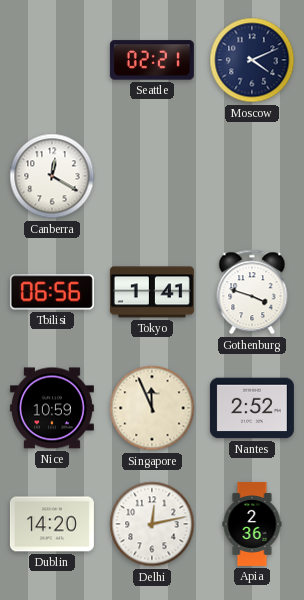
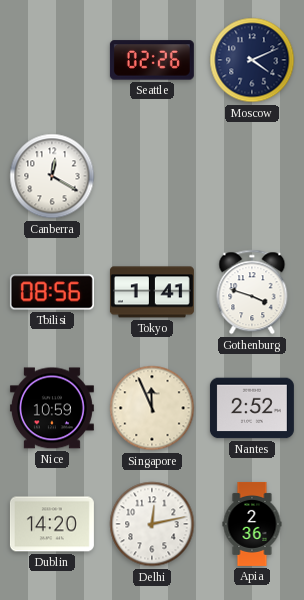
Seattle: 02:21 -> 02:26 (152, 60)
Tbilisi: 06:56 -> 08:56 (52, 292)
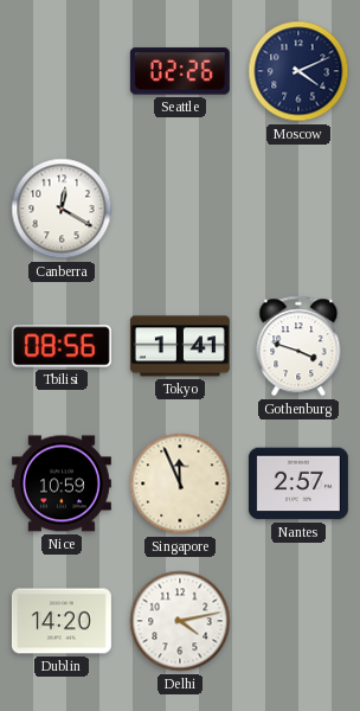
Nantes: 2:52 -> 2:57 (298, 483)
Delhi: 12:13 -> 4:13 (180, 621)
Apia: 2:36 -> none (252, 524)
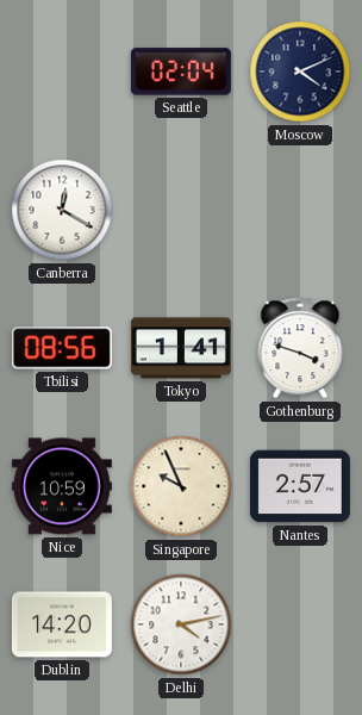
Seattle: 02:26 -> 02:04 (181, 71)
Singapore: 11:56 -> 9:56 (181, 486)
